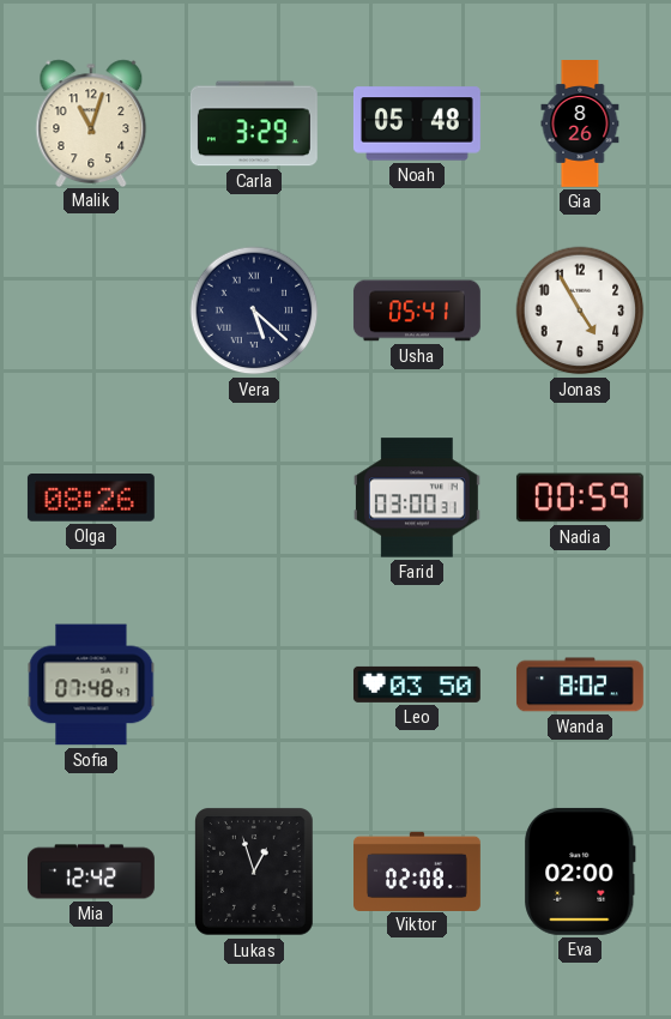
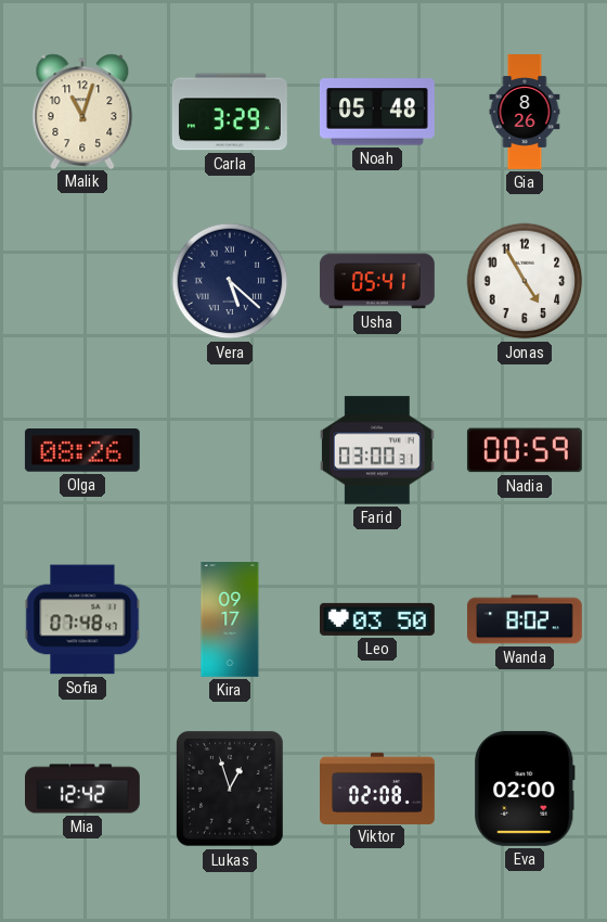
Kira: none -> 09:17 (230, 620)
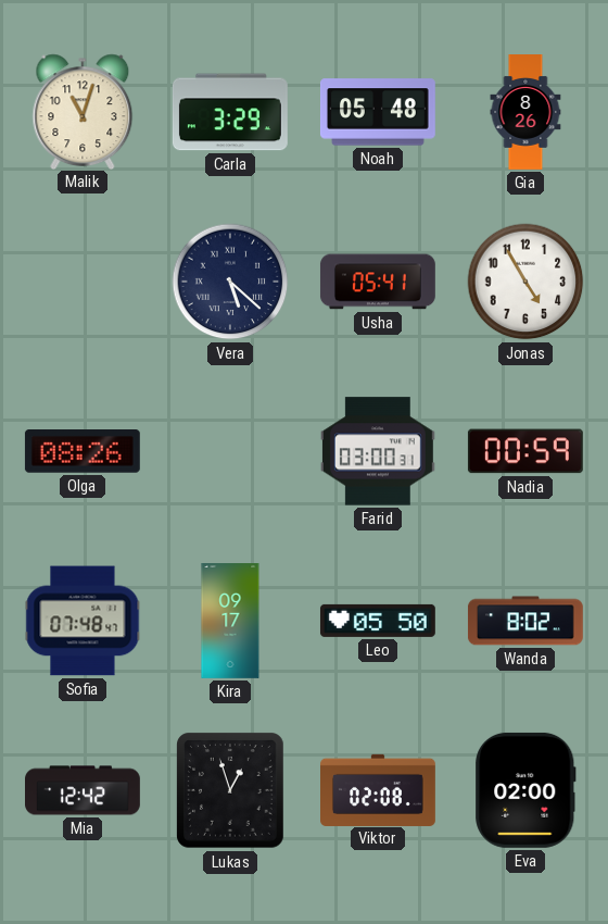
Leo: 03:50 -> 05:50 (378, 621)
